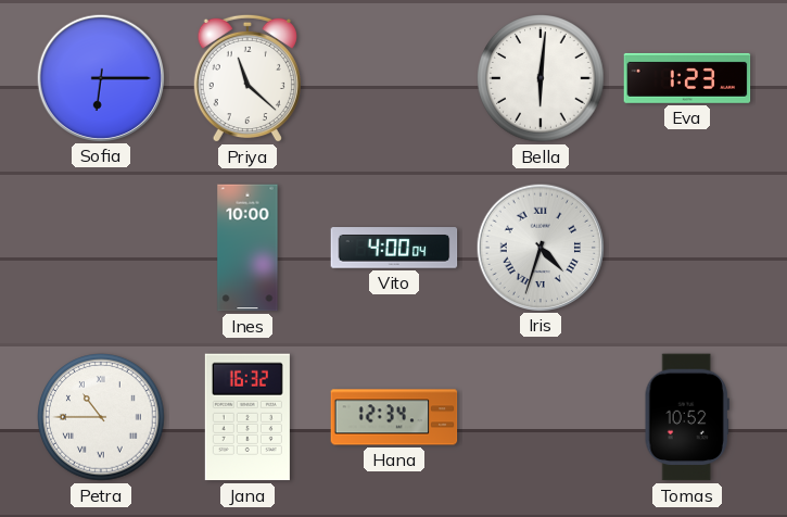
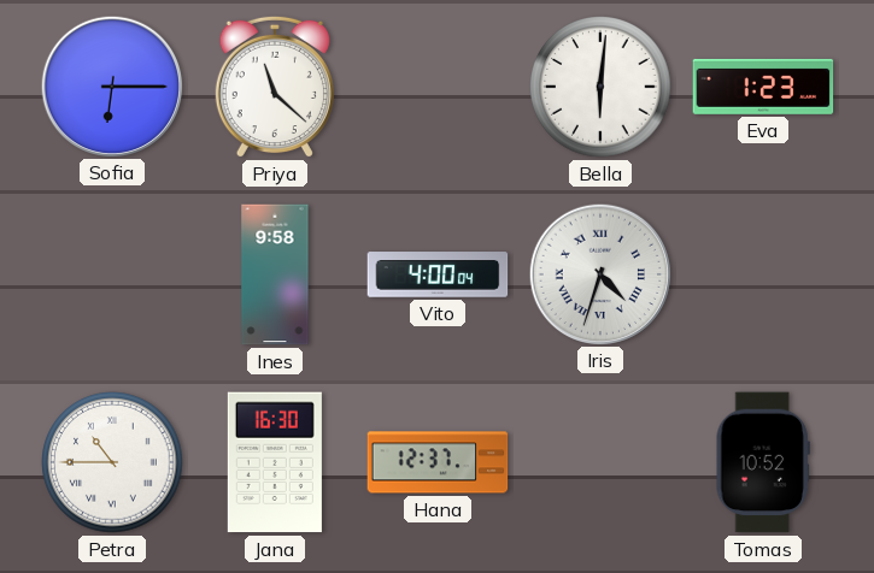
Ines: 10:00 -> 9:58 (275, 274)
Jana: 16:32 -> 16:30 (275, 462)
Hana: 12:34 -> 12:37 (438, 462)
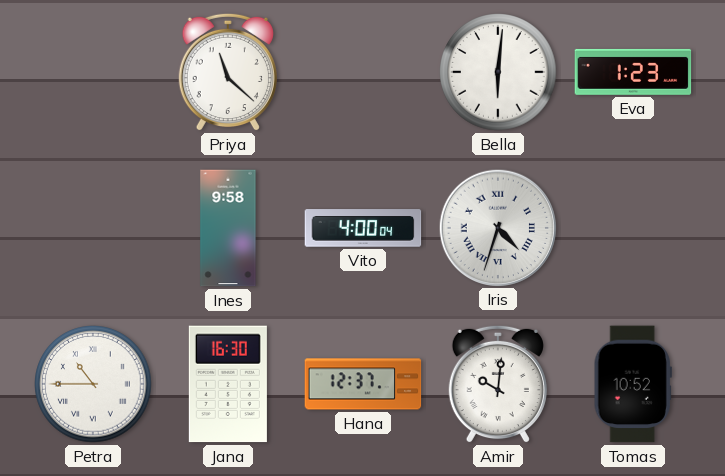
Sofia: 6:15 -> none (111, 85)
Amir: none -> 10:01 (498, 384)
